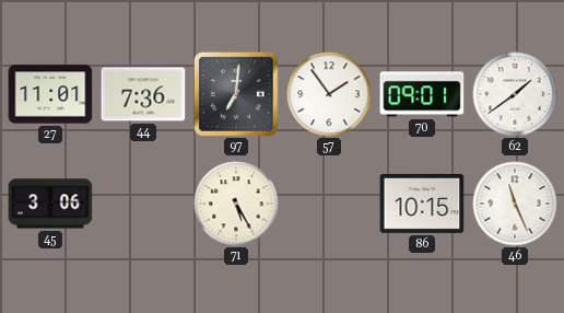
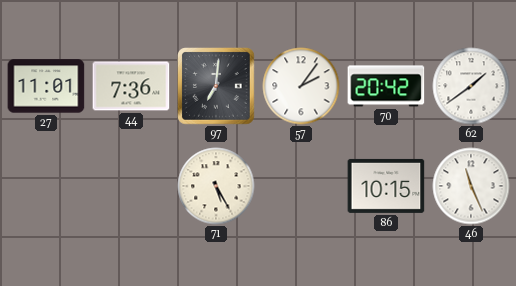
57: 1:54 -> 2:06 (301, 86)
70: 09:01 -> 20:42 (386, 86)
45: 3:06 -> none (50, 204)
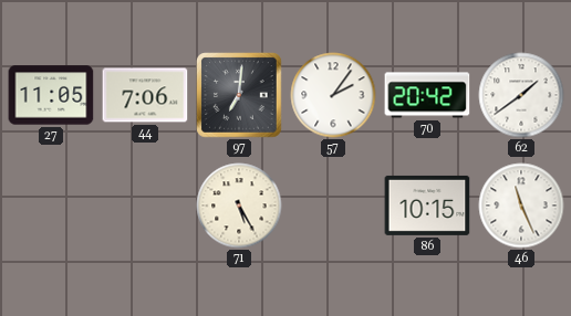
27: 11:01 -> 11:05 (51, 95)
44: 7:36 -> 7:06 (145, 95)
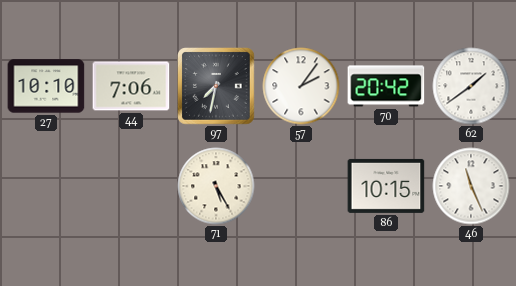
27: 11:05 -> 10:10 (46, 86)
97: 7:01 -> 7:32 (216, 86)
